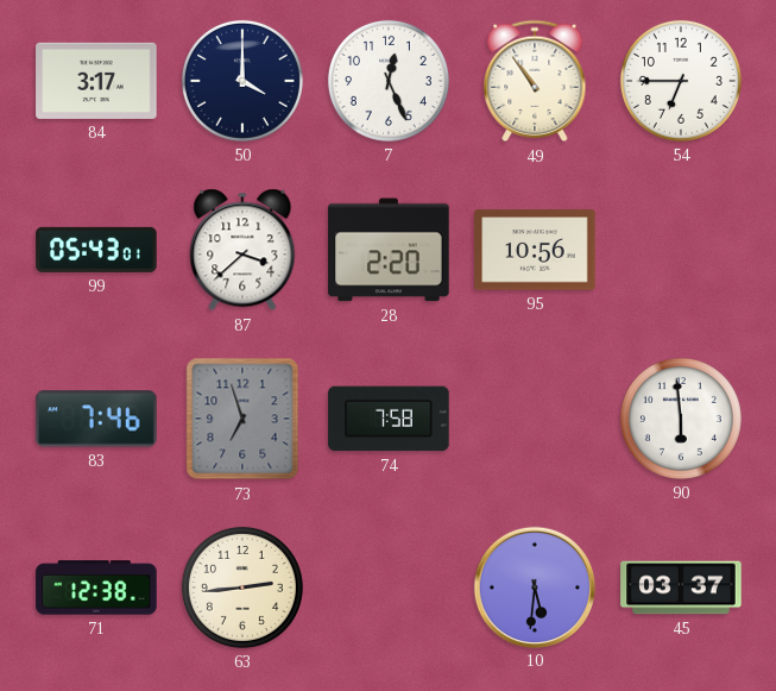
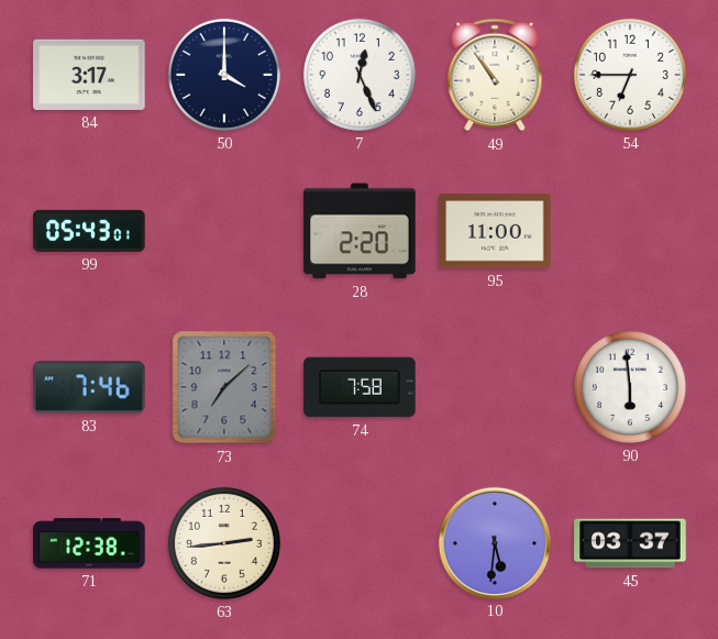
87: 3:38 -> none (242, 250)
95: 10:56 -> 11:00 (495, 231)
73: 6:57 -> 7:08 (224, 387)
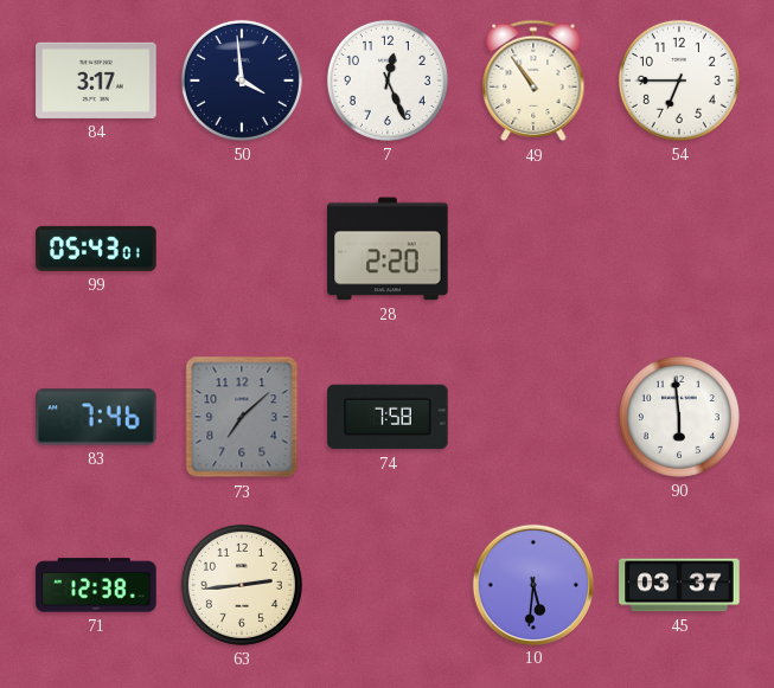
50: 4:00 -> 3:59 (242, 81)
95: 11:00 -> none (495, 231)
